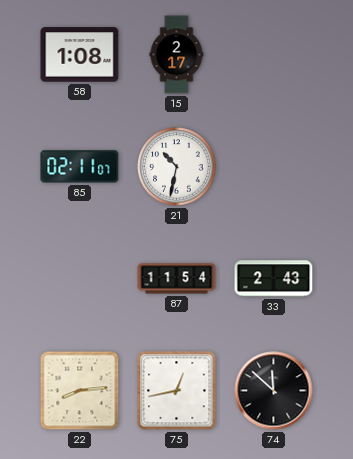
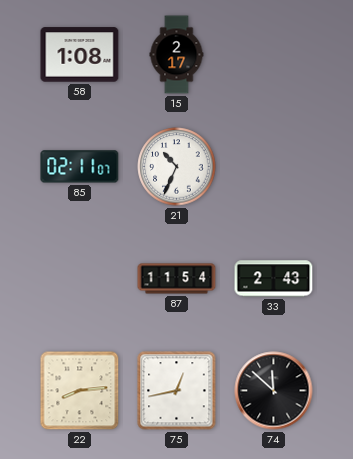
21: 10:32 -> 10:34 (177, 167)
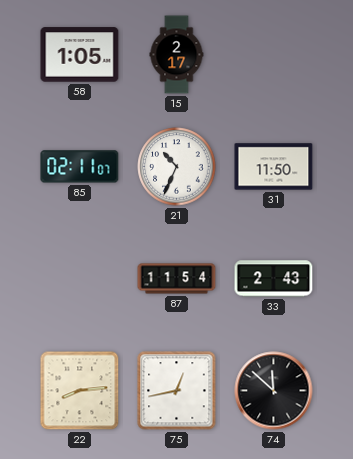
58: 1:08 -> 1:05 (80, 55)
31: none -> 11:50 (274, 167)
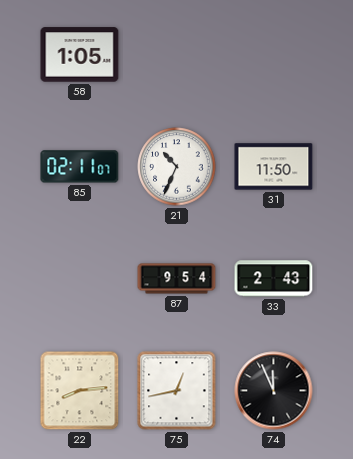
15: 2:17 -> none (177, 55)
87: 11:54 -> 9:54 (177, 279)
74: 11:52 -> 11:56 (274, 391)
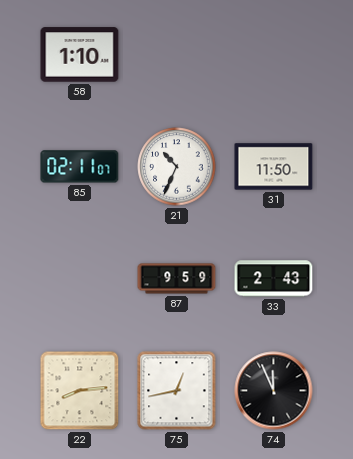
58: 1:05 -> 1:10 (80, 55)
87: 9:54 -> 9:59 (177, 279)
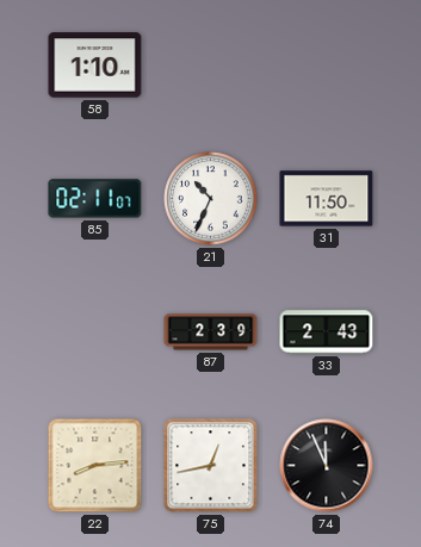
87: 9:59 -> 2:39 (211, 332)
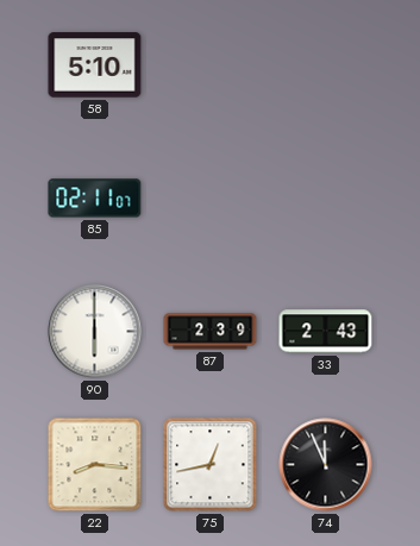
58: 1:10 -> 5:10 (95, 65)
21: 10:34 -> none (211, 199)
31: 11:50 -> none (327, 199)
90: none -> 6:00 (95, 332)
22: 8:14 -> 8:16 (95, 465)
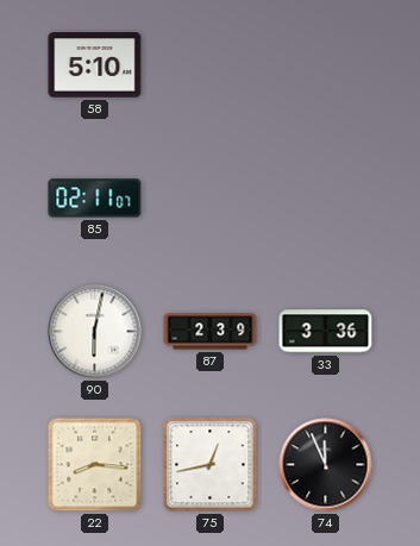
90: 6:00 -> 6:02 (95, 332)
33: 2:43 -> 3:36 (326, 332)
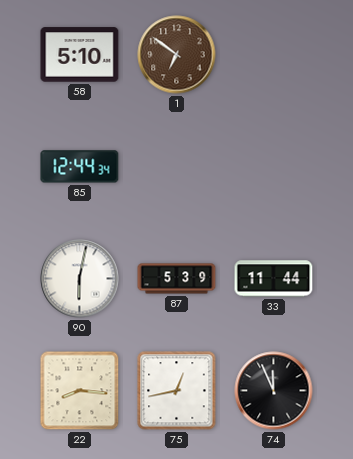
1: none -> 6:51 (177, 55)
85: 02:11 -> 12:44 (80, 167)
87: 2:39 -> 5:39 (177, 279)
33: 3:36 -> 11:44 (274, 279)
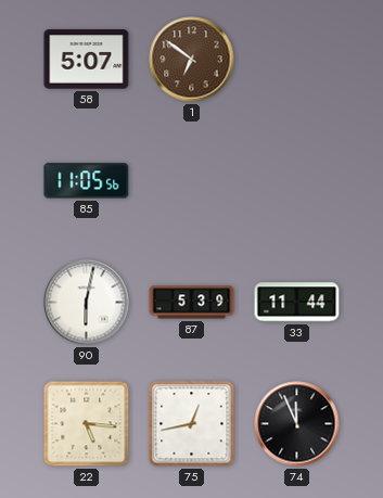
58: 5:10 -> 5:07 (87, 60)
85: 12:44 -> 11:05 (87, 181)
22: 8:16 -> 5:16 (87, 424)
